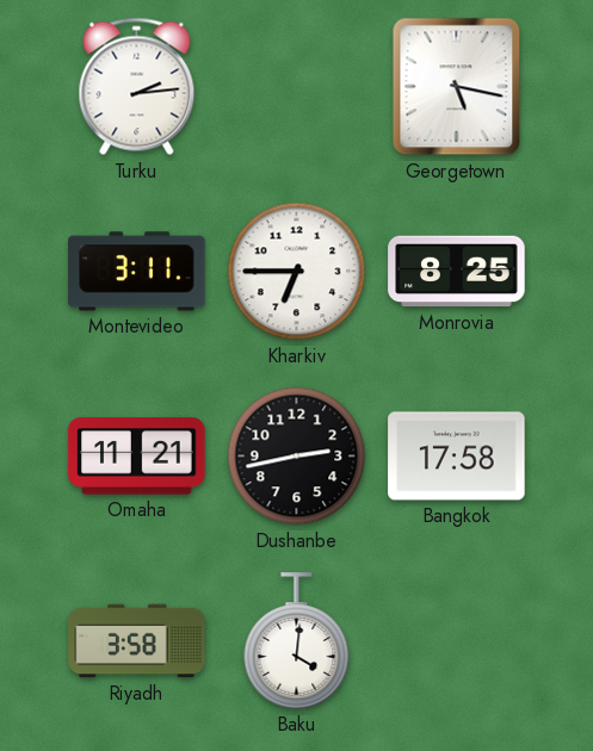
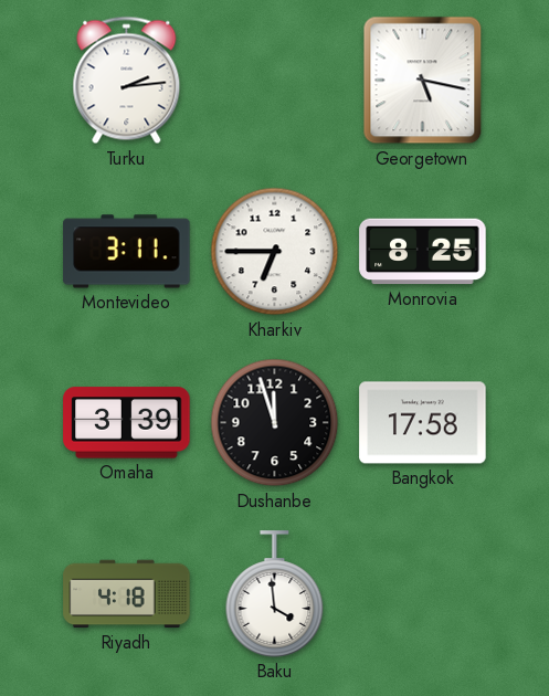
Omaha: 11:21 -> 3:39 (127, 423)
Dushanbe: 2:43 -> 11:57 (275, 423)
Riyadh: 3:58 -> 4:18 (127, 594)
Baku: 4:01 -> 3:59 (275, 594)
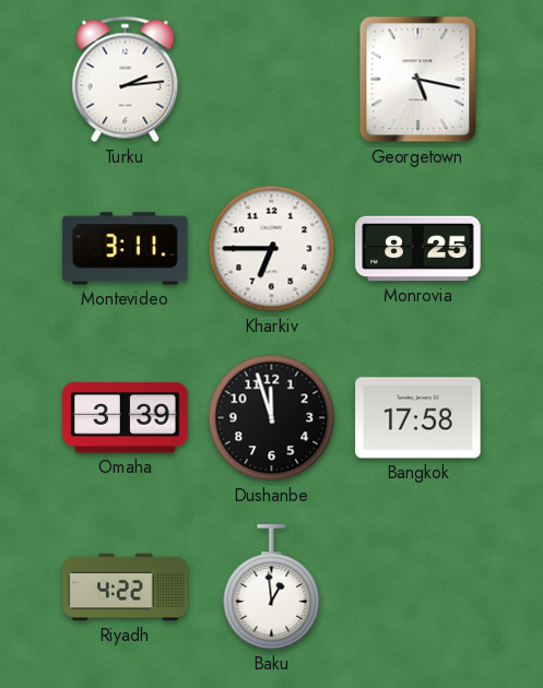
Riyadh: 4:18 -> 4:22 (126, 588)
Baku: 3:59 -> 12:59 (272, 588)
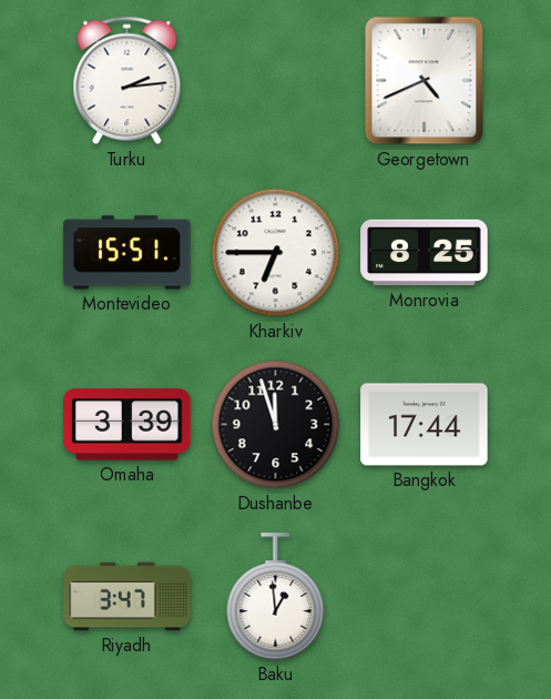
Georgetown: 5:17 -> 4:41 (425, 81)
Montevideo: 3:11 -> 15:51 (127, 253)
Bangkok: 17:58 -> 17:44 (425, 425)
Riyadh: 4:22 -> 3:47 (127, 597)
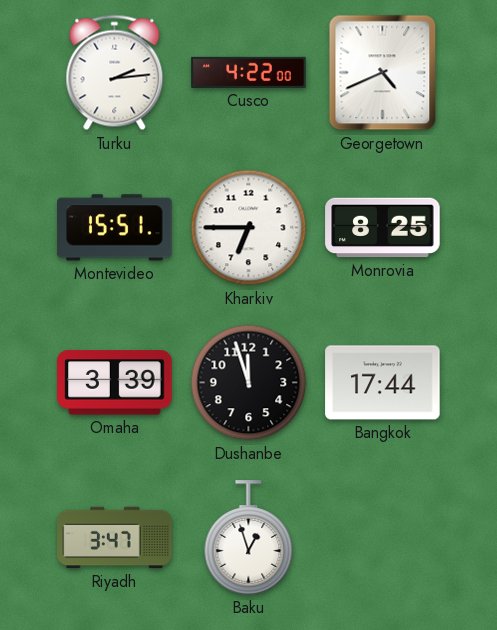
Cusco: none -> 4:22 (249, 72)
Baku: 12:59 -> 12:57 (249, 538)
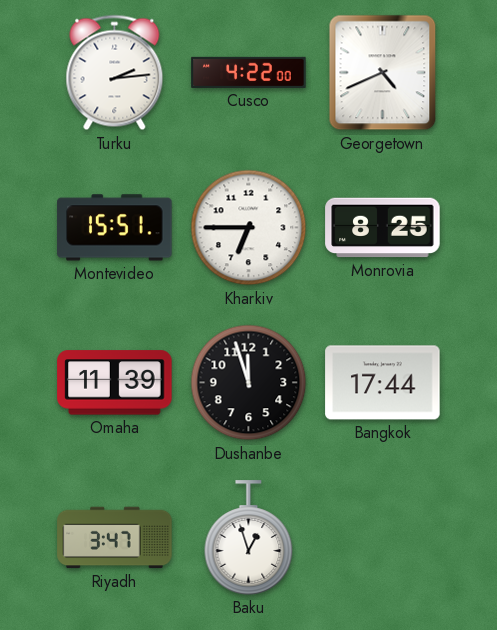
Omaha: 3:39 -> 11:39 (115, 383)
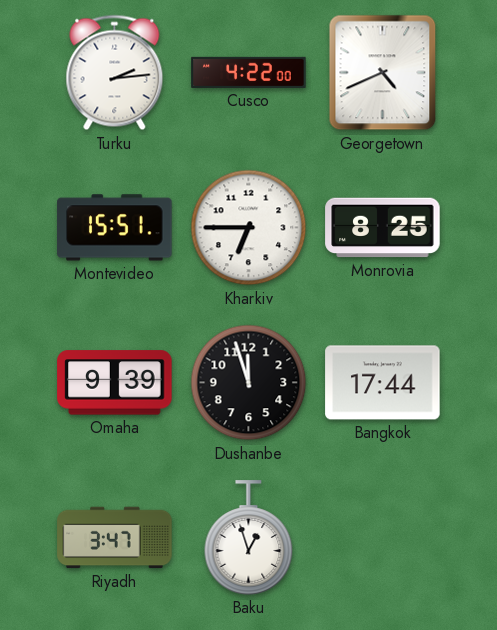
Omaha: 11:39 -> 9:39 (115, 383)
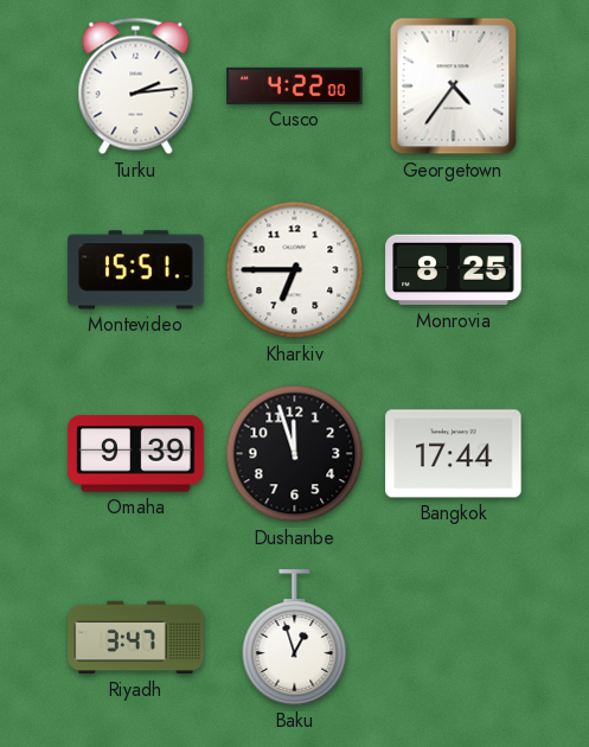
Georgetown: 4:41 -> 4:36 (454, 87)
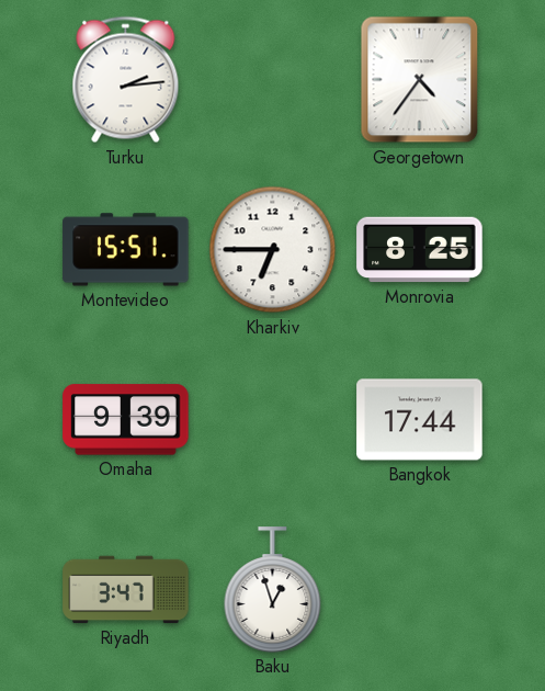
Cusco: 4:22 -> none (295, 85)
Dushanbe: 11:57 -> none (295, 454)
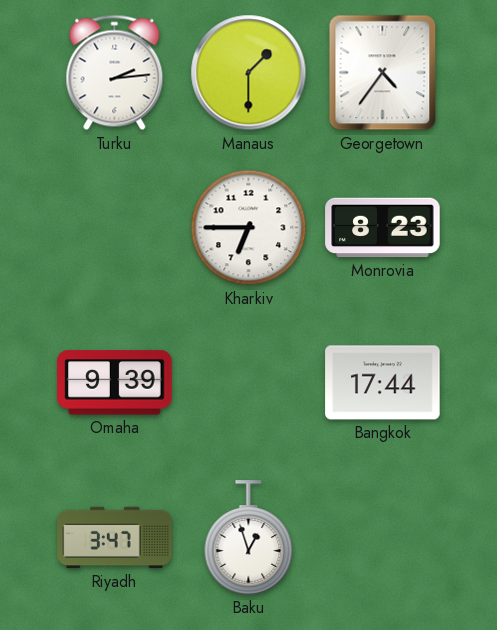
Manaus: none -> 1:30 (249, 73)
Montevideo: 15:51 -> none (126, 250)
Monrovia: 8:25 -> 8:23 (383, 228)
